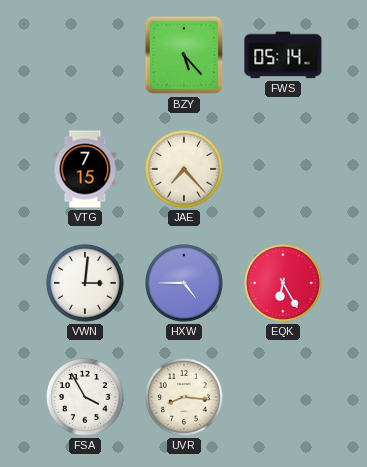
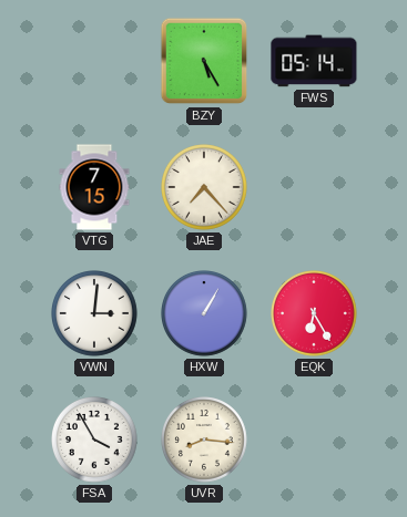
BZY: 5:23 -> 5:25 (204, 61)
HXW: 4:45 -> 1:05 (205, 314)
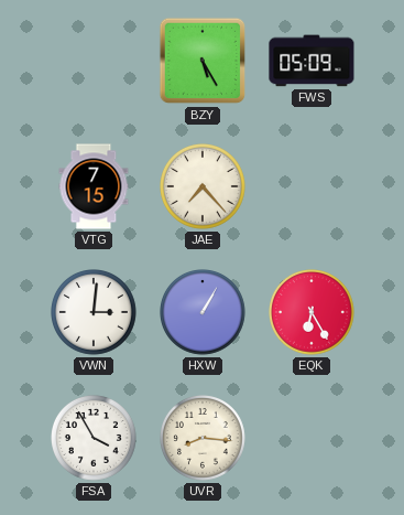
FWS: 05:14 -> 05:09 (312, 61)
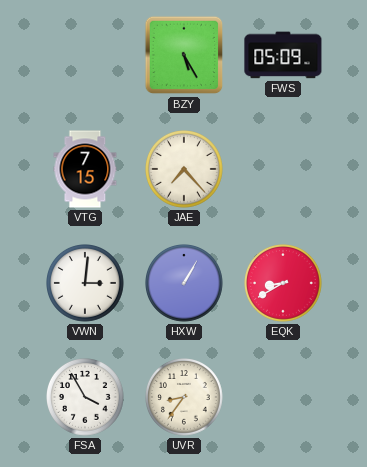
EQK: 6:25 -> 8:40 (284, 284)
UVR: 8:16 -> 8:36 (185, 398)
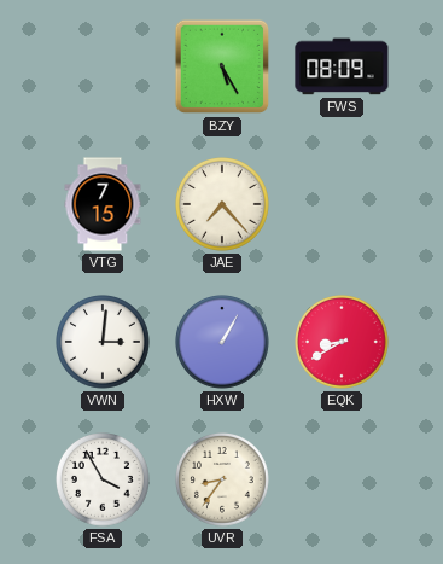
FWS: 05:09 -> 08:09 (342, 66)
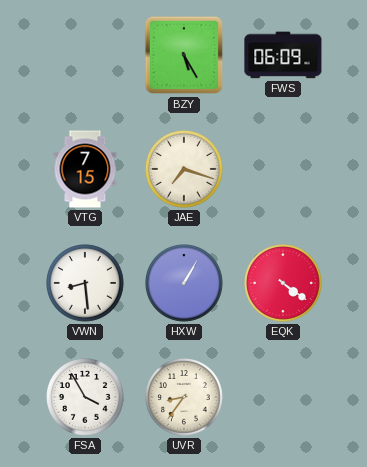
FWS: 08:09 -> 06:09 (283, 55)
JAE: 7:23 -> 7:18 (185, 170)
VWN: 3:01 -> 8:29 (86, 284)
EQK: 8:40 -> 4:21 (284, 284)
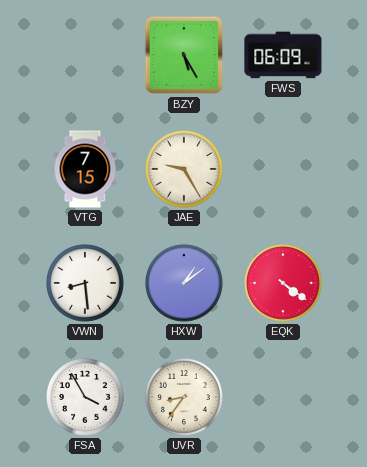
JAE: 7:18 -> 9:25 (185, 170)
HXW: 1:05 -> 1:09 (185, 284)
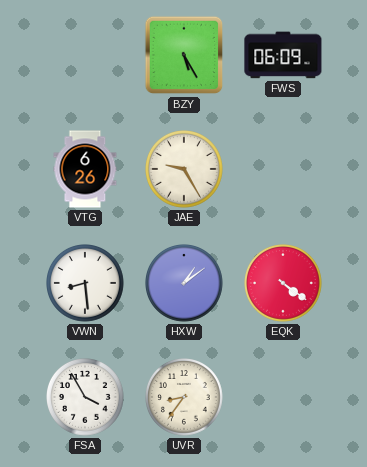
VTG: 7:15 -> 6:26 (85, 169)
